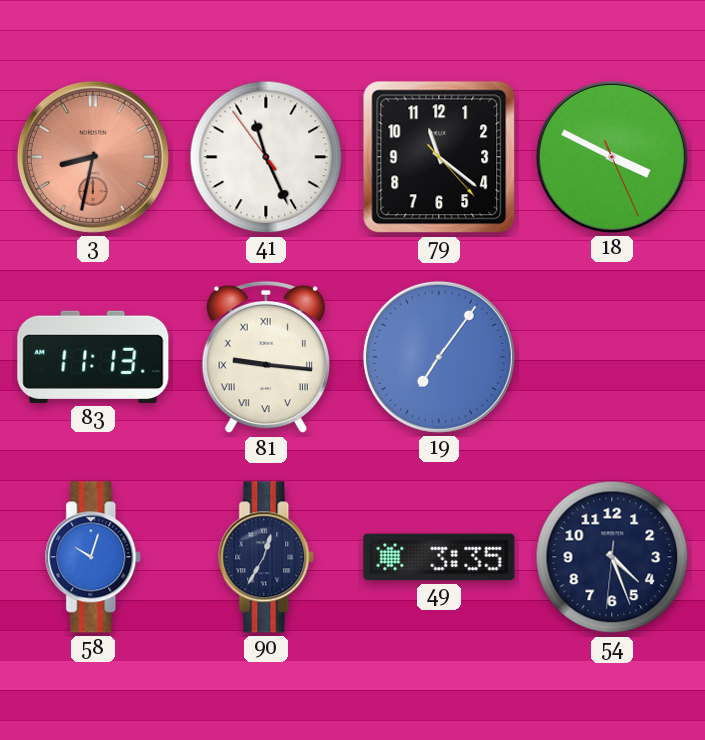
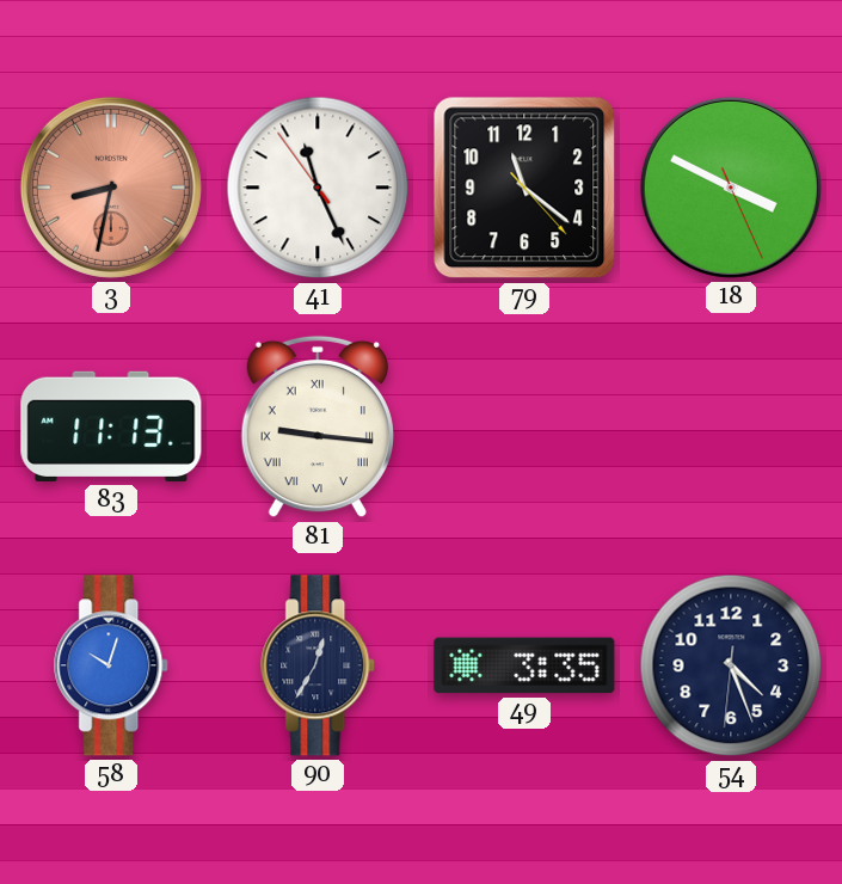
19: 7:06 -> none (439, 357)
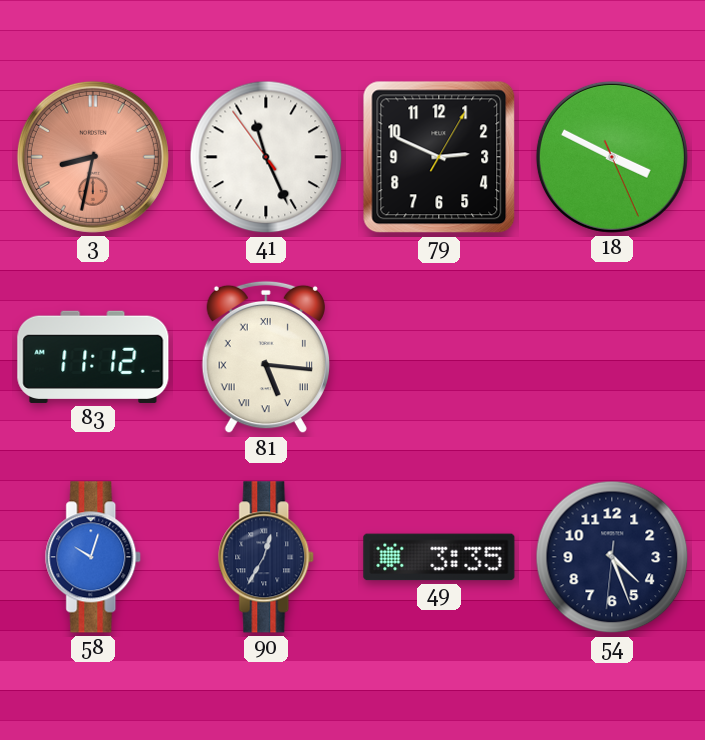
79: 11:21 -> 2:49 (439, 157)
83: 11:13 -> 11:12 (93, 357)
81: 9:16 -> 5:16 (266, 357)
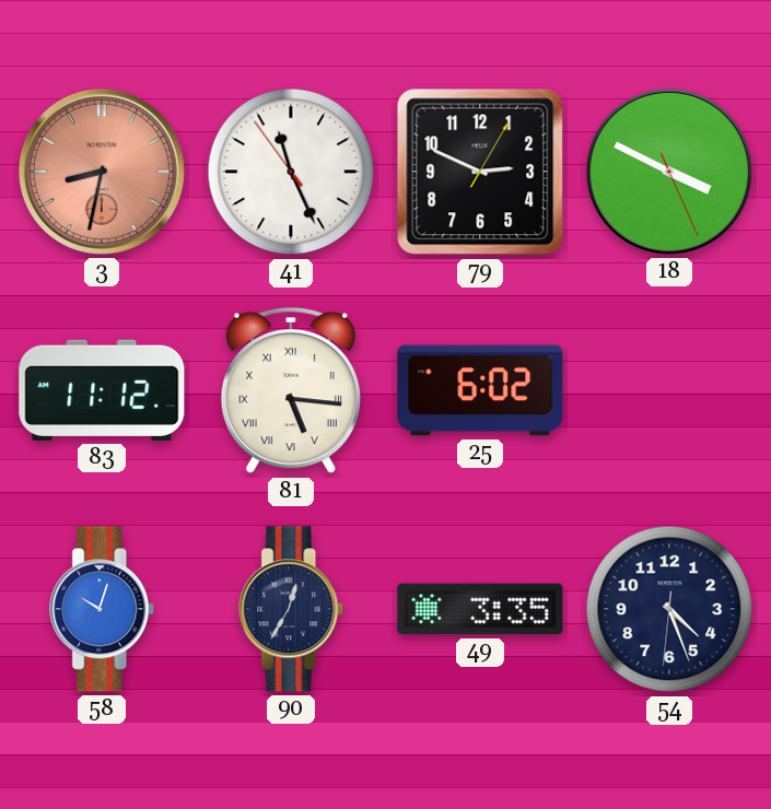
25: none -> 6:02 (480, 390)
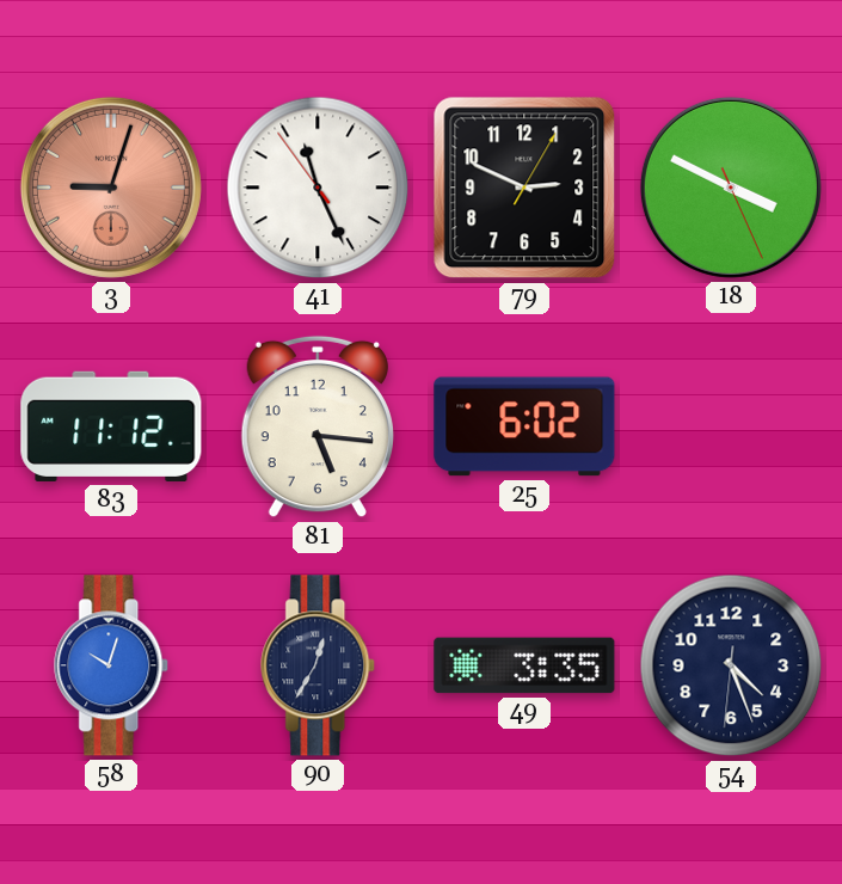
3: 8:32 -> 9:03 (111, 188)
81 numerals: Roman -> Arabic (318, 426)
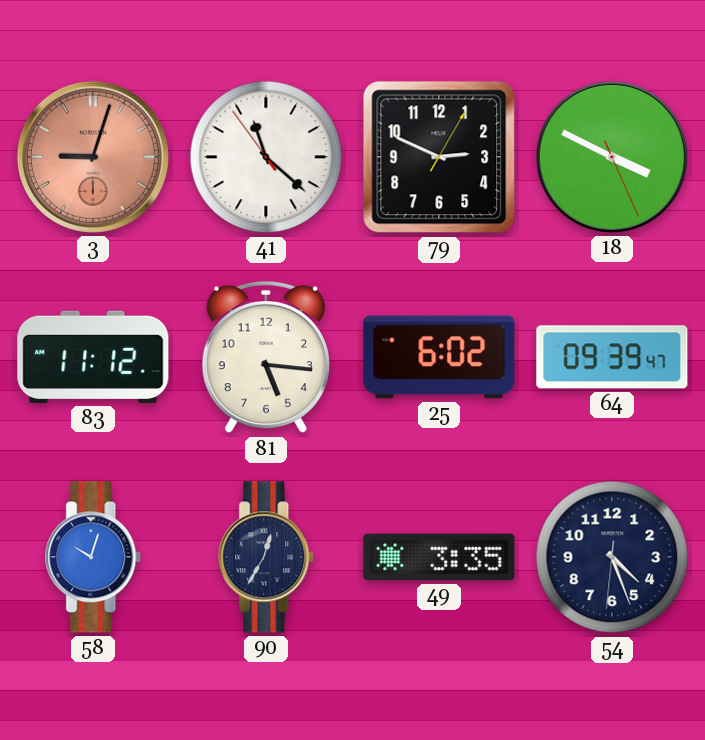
41: 11:25 -> 11:21 (266, 157)
64: none -> 09:39 (612, 357)
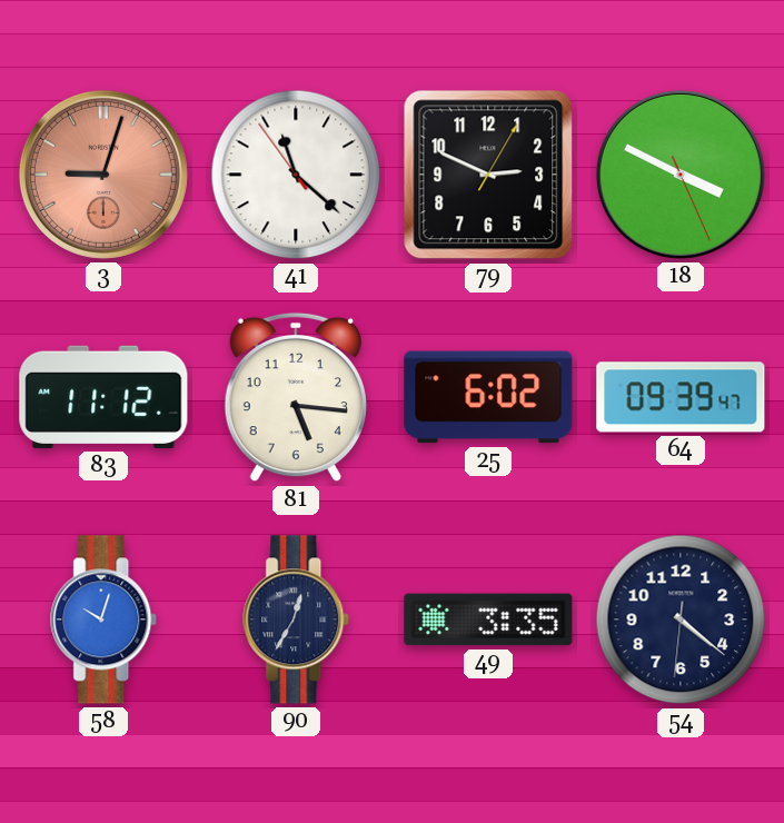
54: 4:26 -> 4:21 (681, 619)
